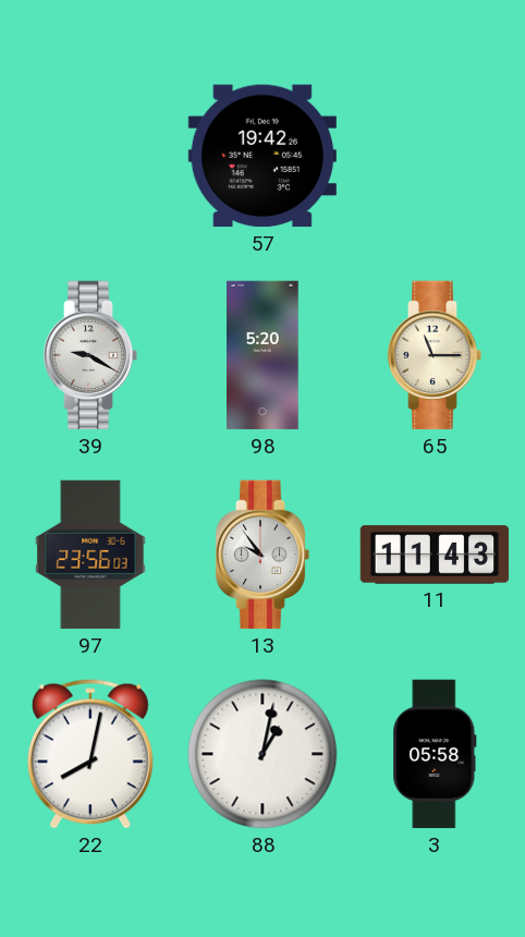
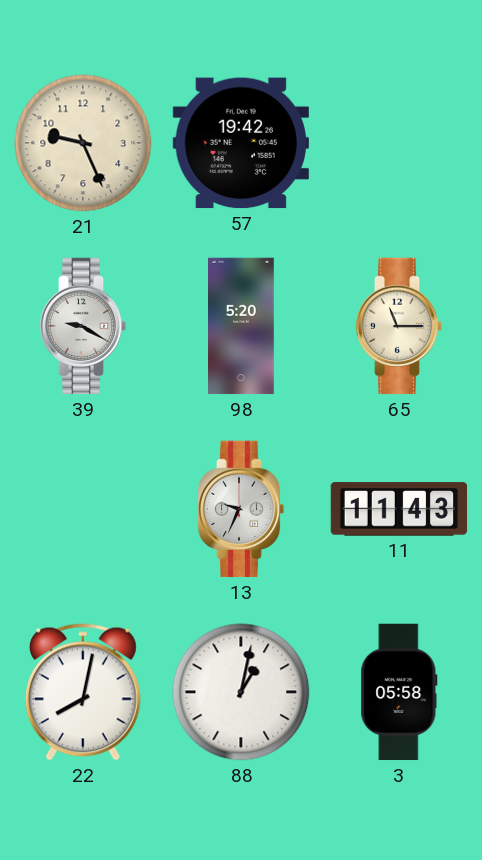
21: none -> 9:26 (83, 143)
97: 23:56 -> none (90, 555)
13: 9:54 -> 9:34 (241, 509)
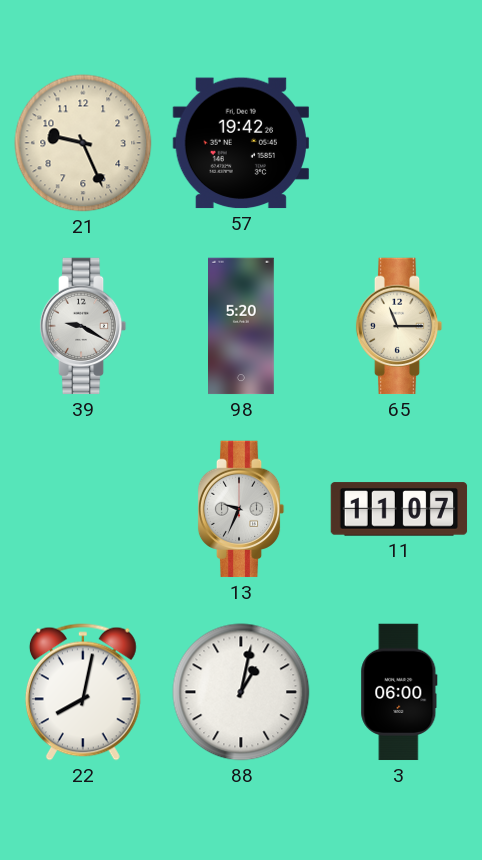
11: 11:43 -> 11:07 (399, 509)
3: 05:58 -> 06:00 (399, 692)
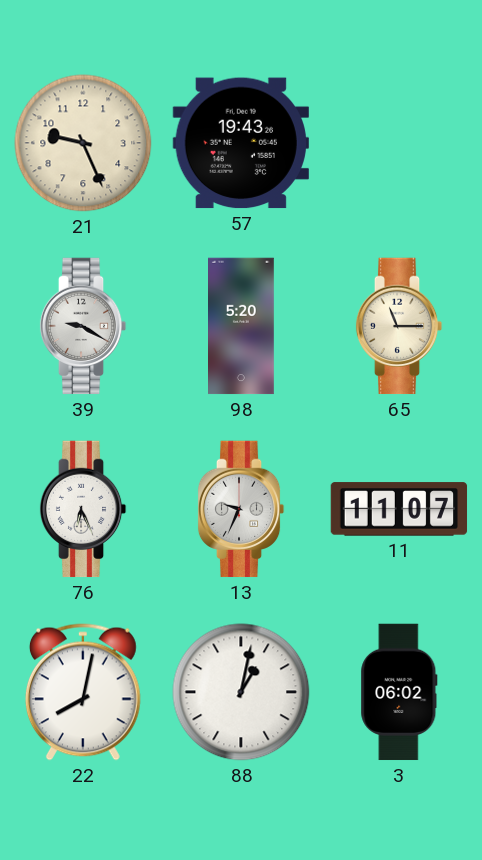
57: 19:42 -> 19:43 (241, 143)
76: none -> 6:26 (83, 509)
3: 06:00 -> 06:02 (399, 692)
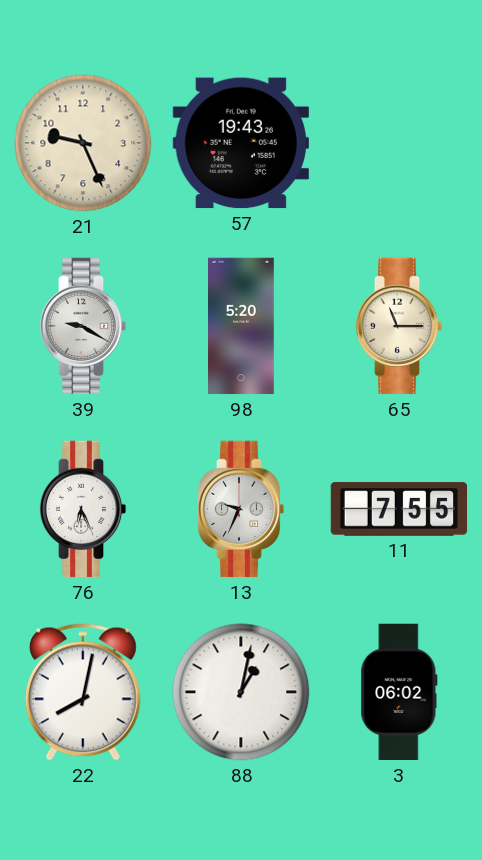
11: 11:07 -> 7:55 (399, 509)
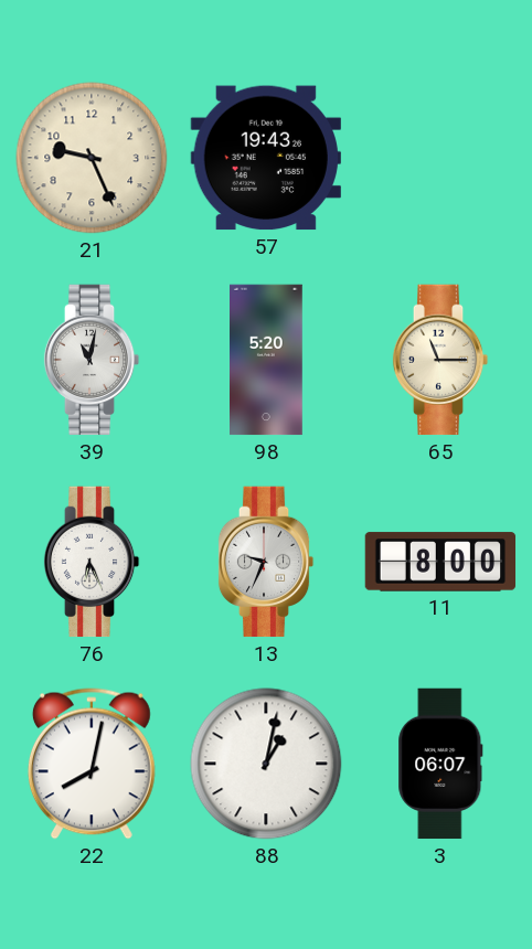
39: 9:20 -> 11:02 (92, 360)
11: 7:55 -> 8:00 (440, 562)
3: 06:02 -> 06:07 (440, 764)
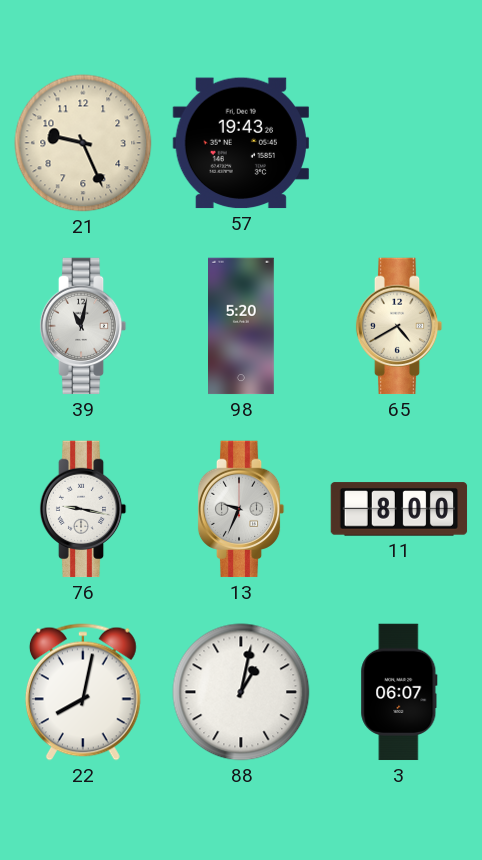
65: 11:15 -> 4:40 (399, 326)
76: 6:26 -> 9:17 (83, 509)
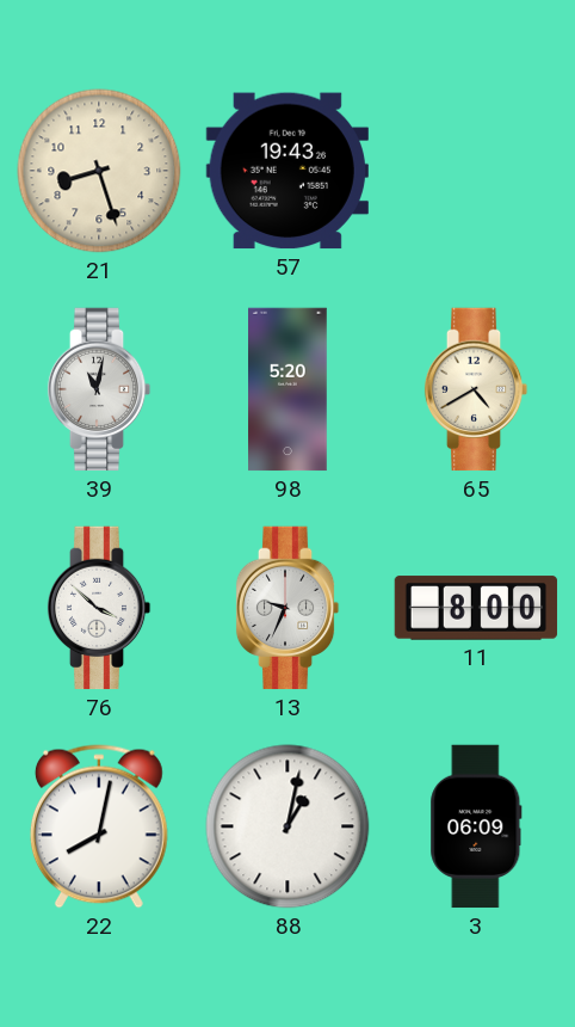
21: 9:26 -> 8:27 (99, 171)
76: 9:17 -> 3:52 (99, 608)
3: 06:07 -> 06:09 (476, 826)
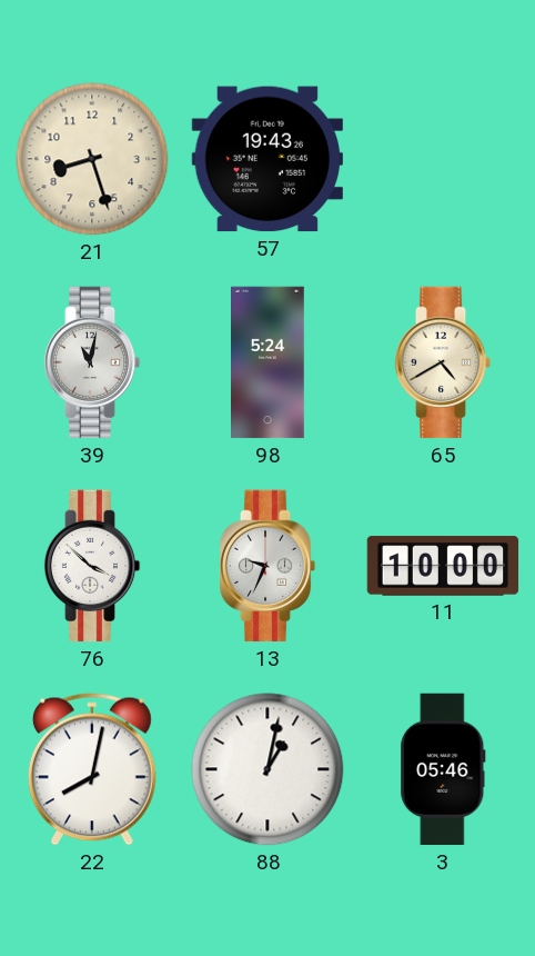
98: 5:20 -> 5:24 (267, 362)
11: 8:00 -> 10:00 (443, 566)
3: 06:09 -> 05:46 (443, 769)
